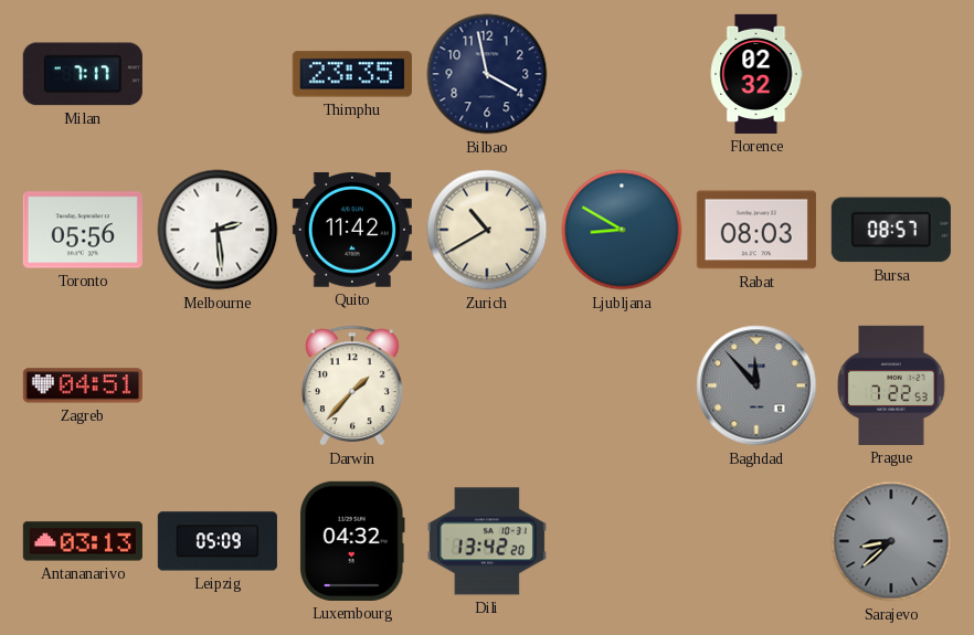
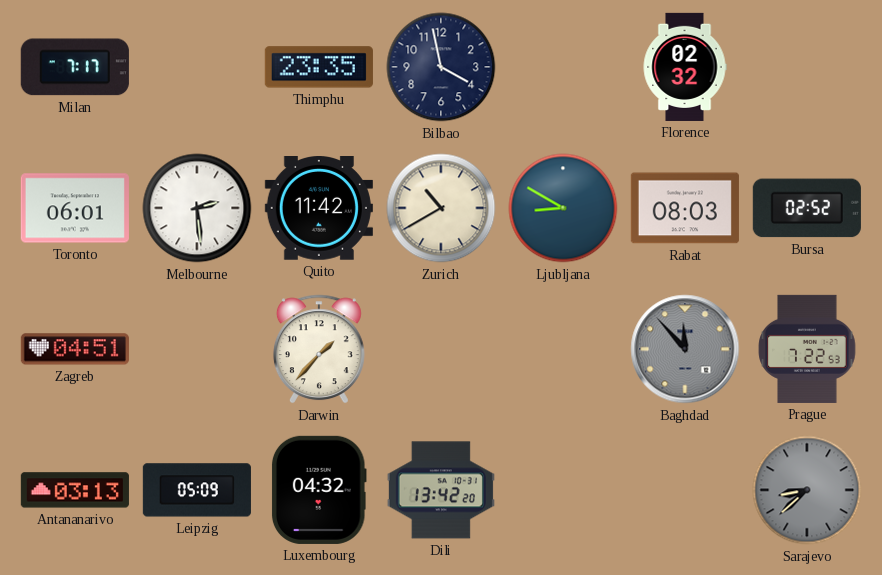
Toronto: 05:56 -> 06:01 (75, 208)
Bursa: 08:57 -> 02:52 (807, 208)
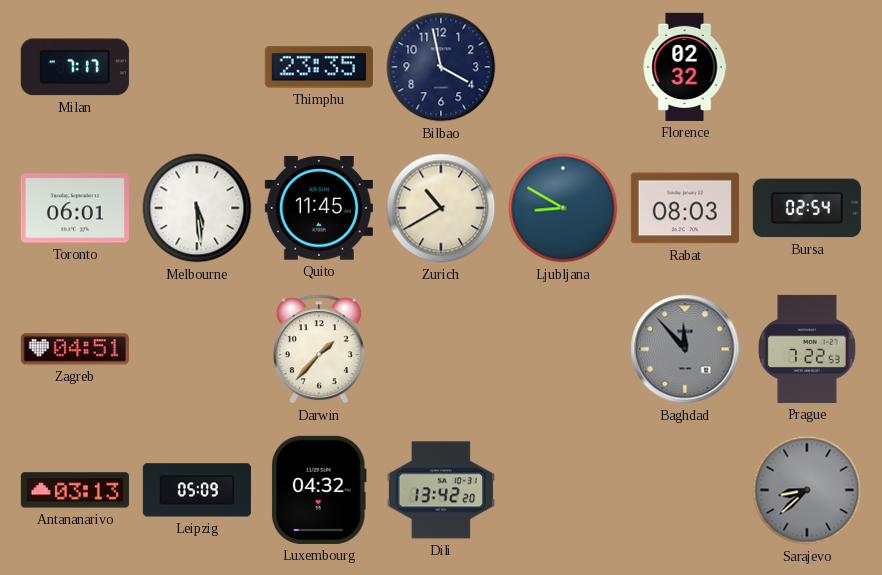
Melbourne: 2:29 -> 5:29 (197, 208)
Quito: 11:42 -> 11:45 (319, 209)
Bursa: 02:52 -> 02:54 (807, 208)
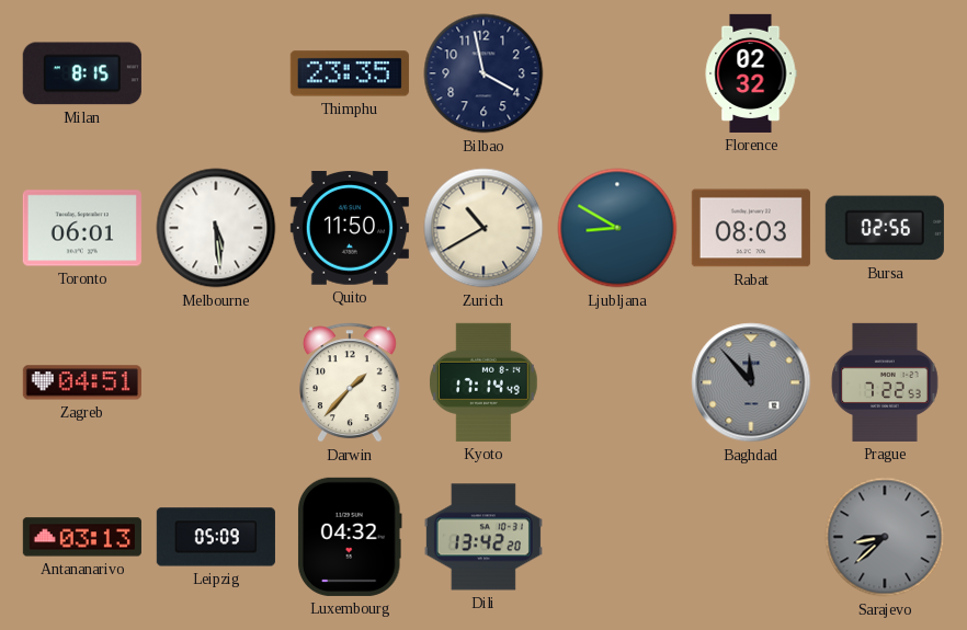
Milan: 7:17 -> 8:15 (82, 73)
Quito: 11:45 -> 11:50 (350, 229)
Bursa: 02:54 -> 02:56 (885, 228)
Kyoto: none -> 17:14 (485, 382)
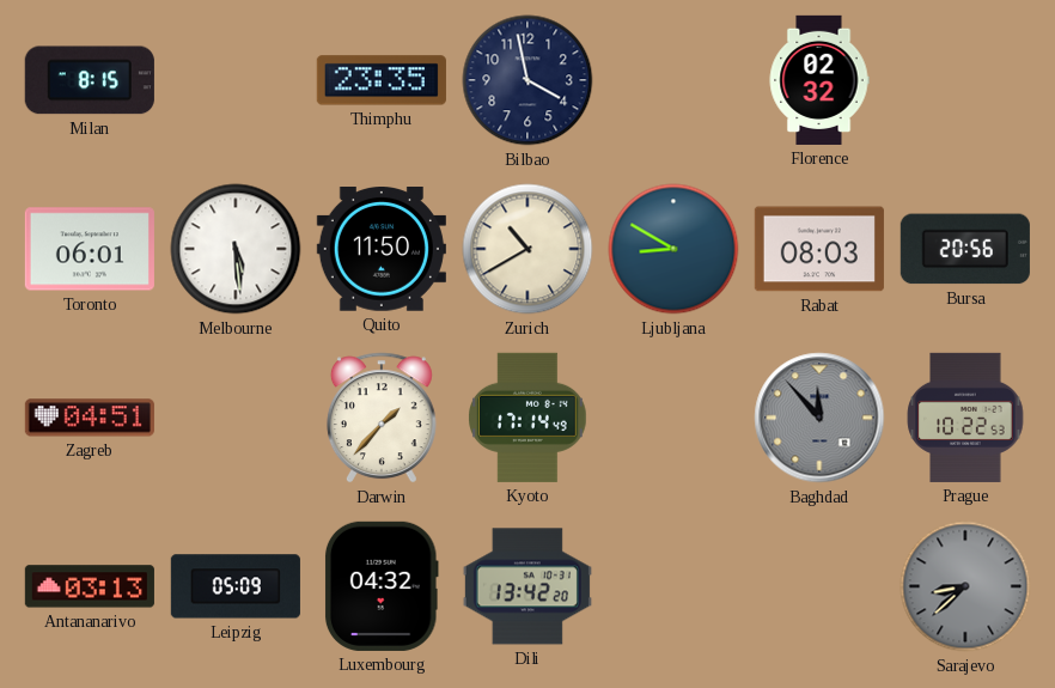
Bursa: 02:56 -> 20:56 (965, 249)
Prague: 7:22 -> 10:22 (965, 418)
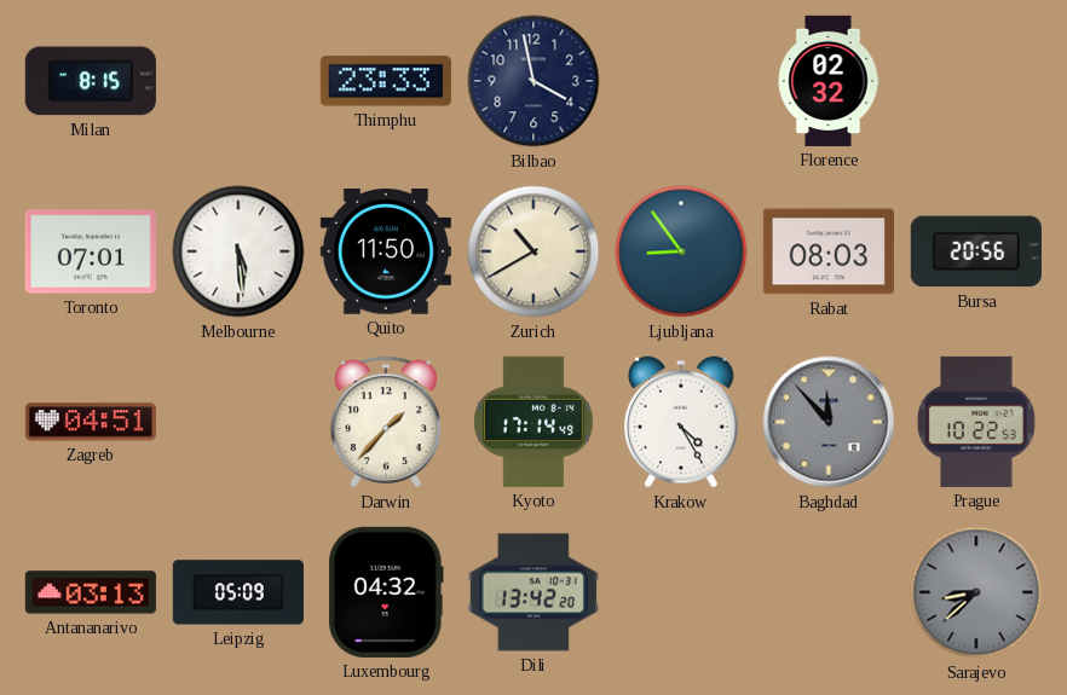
Thimphu: 23:35 -> 23:33 (386, 81)
Toronto: 06:01 -> 07:01 (91, 251)
Ljubljana: 8:50 -> 8:54 (681, 251)
Krakow: none -> 4:25 (682, 422)
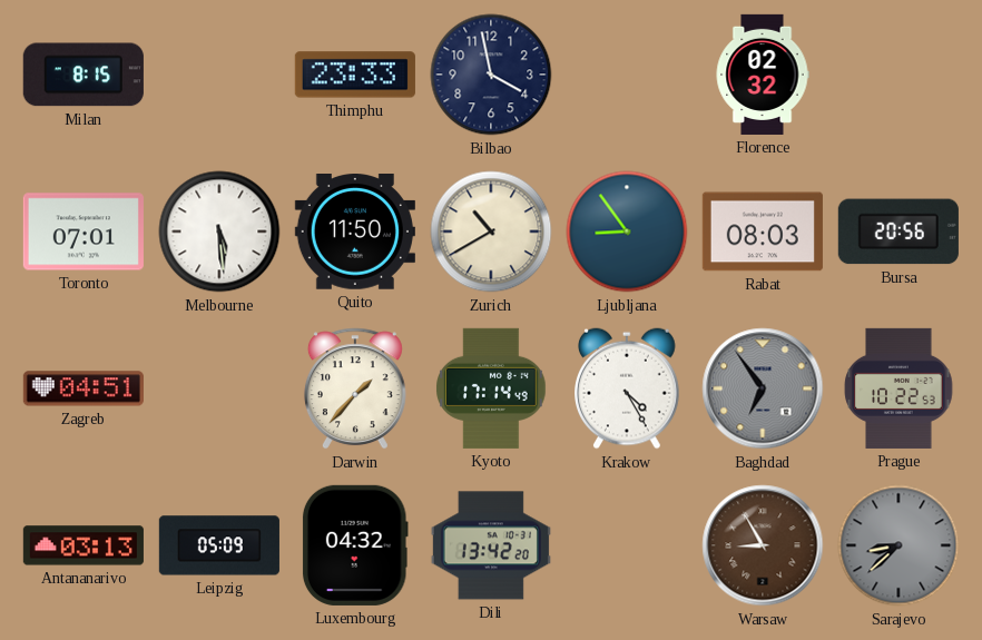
Baghdad: 11:53 -> 6:54 (763, 388)
Warsaw: none -> 8:55 (763, 545)
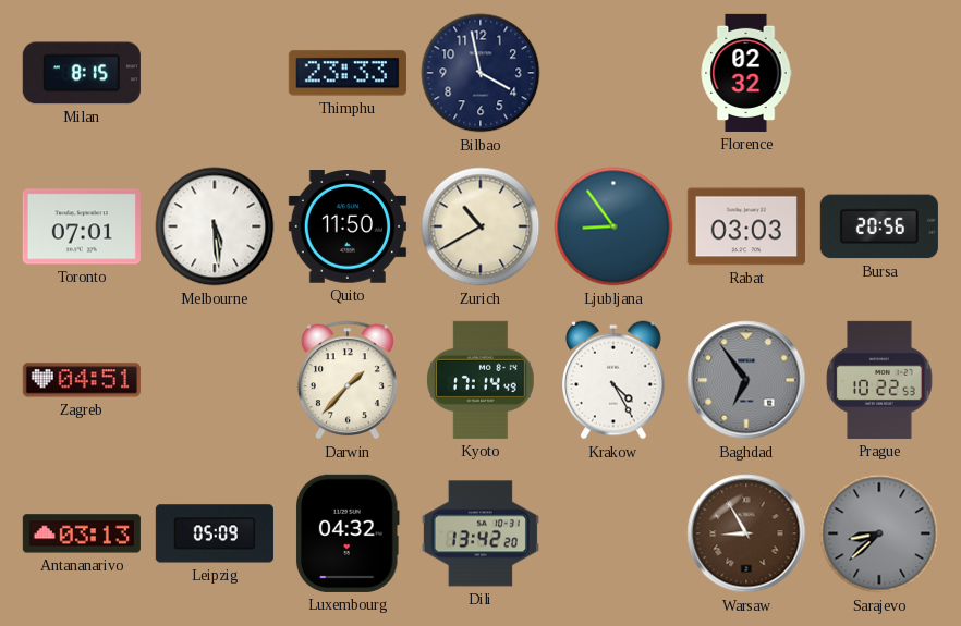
Rabat: 08:03 -> 03:03 (746, 226)
